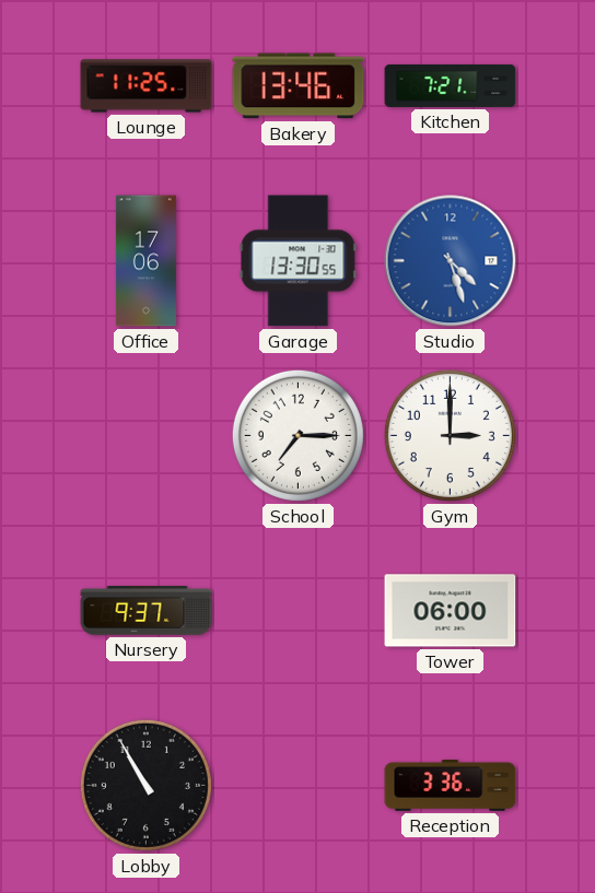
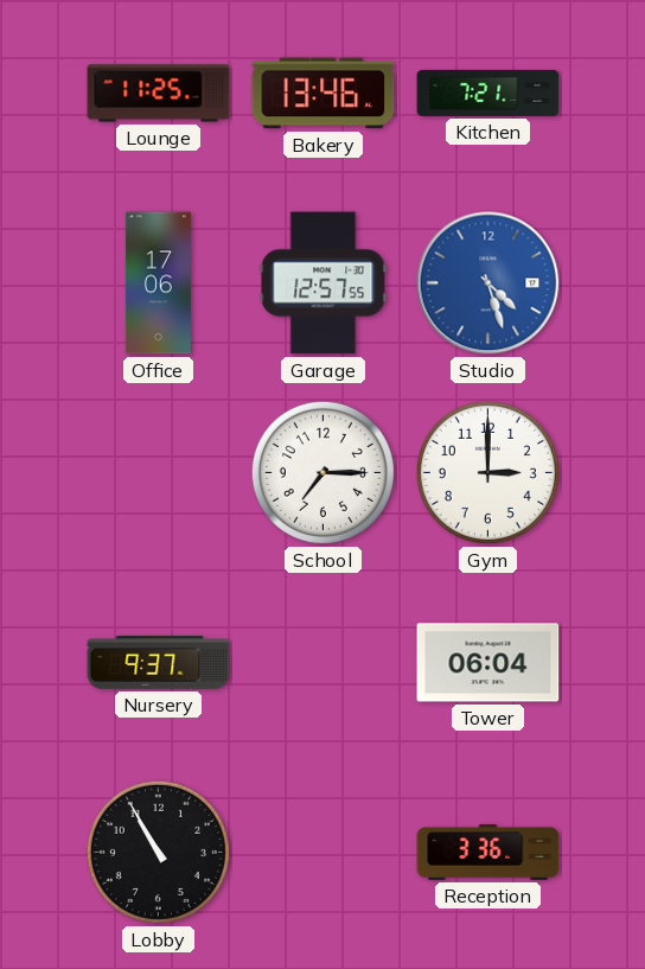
Garage: 13:30 -> 12:57 (324, 283)
Tower: 06:00 -> 06:04 (488, 663)
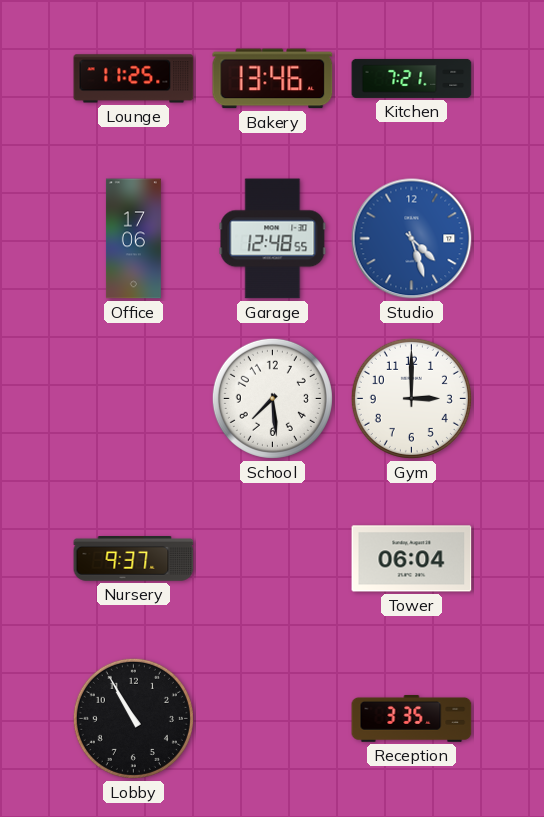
Garage: 12:57 -> 12:48 (273, 239)
School: 7:15 -> 7:29 (272, 398)
Reception: 3:36 -> 3:35 (412, 718)
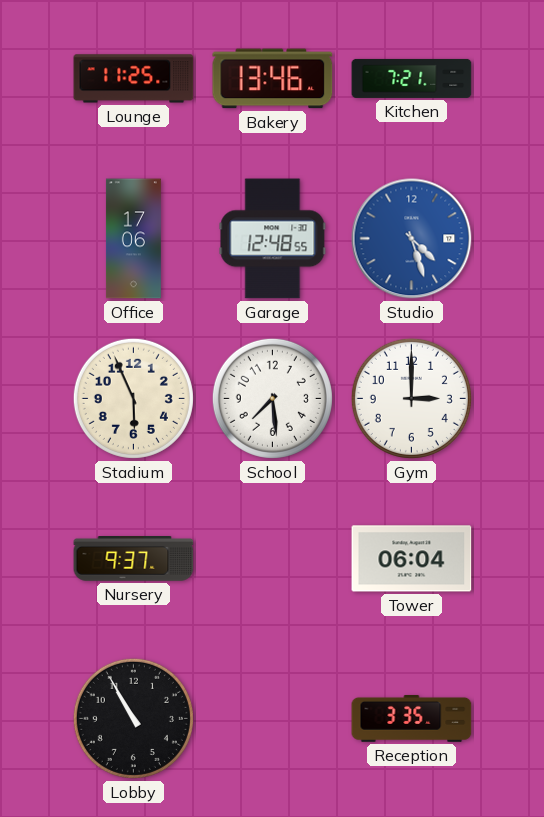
Stadium: none -> 5:56 (133, 398)
